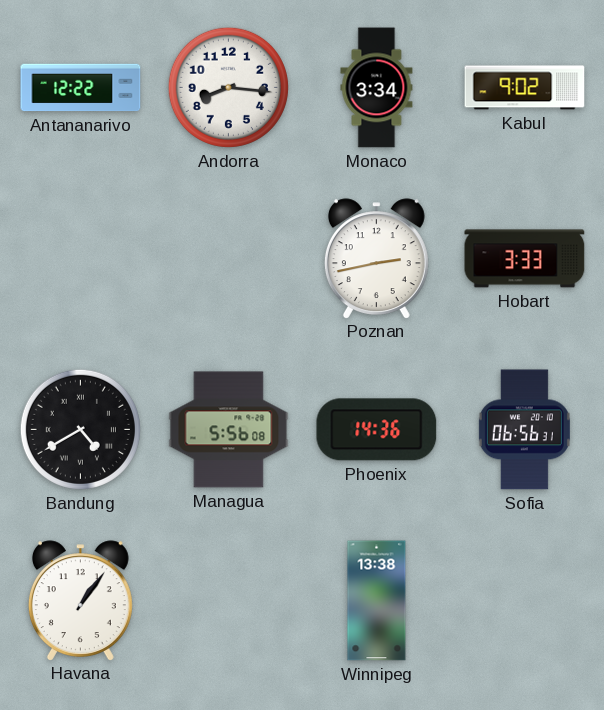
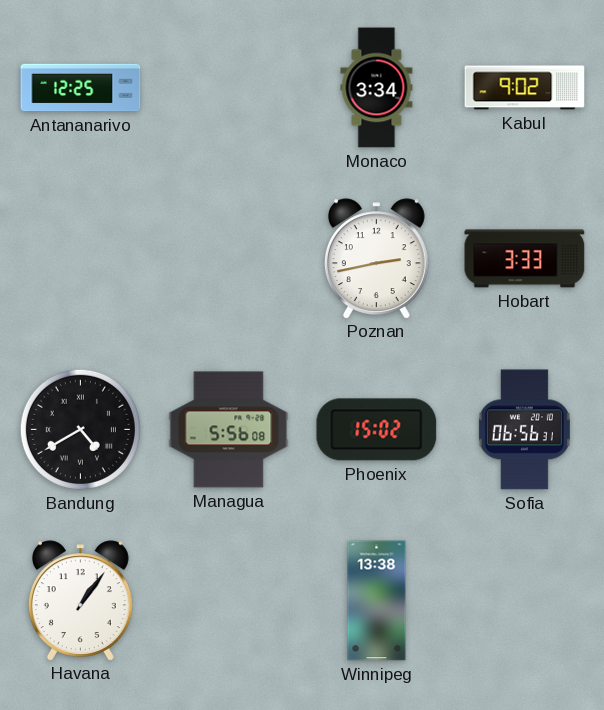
Antananarivo: 12:22 -> 12:25 (81, 88)
Andorra: 8:16 -> none (228, 87)
Phoenix: 14:36 -> 15:02 (377, 430)
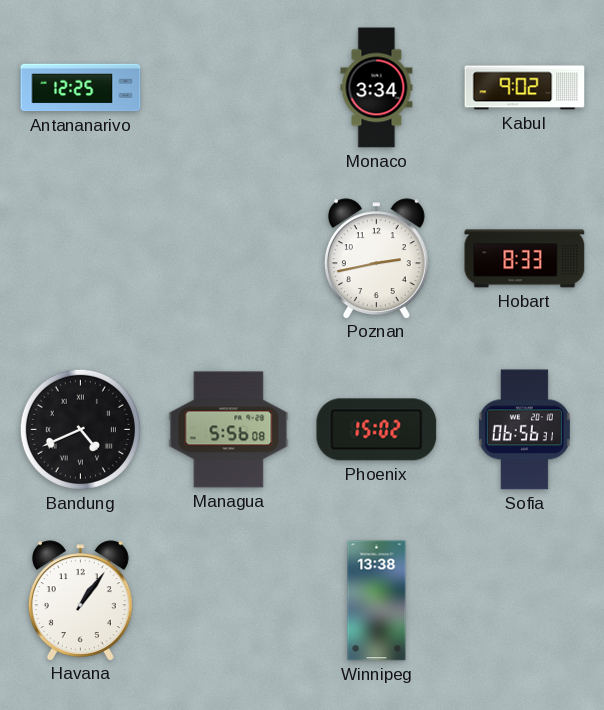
Hobart: 3:33 -> 8:33 (525, 259)
Bandung: 4:40 -> 4:41 (80, 429)
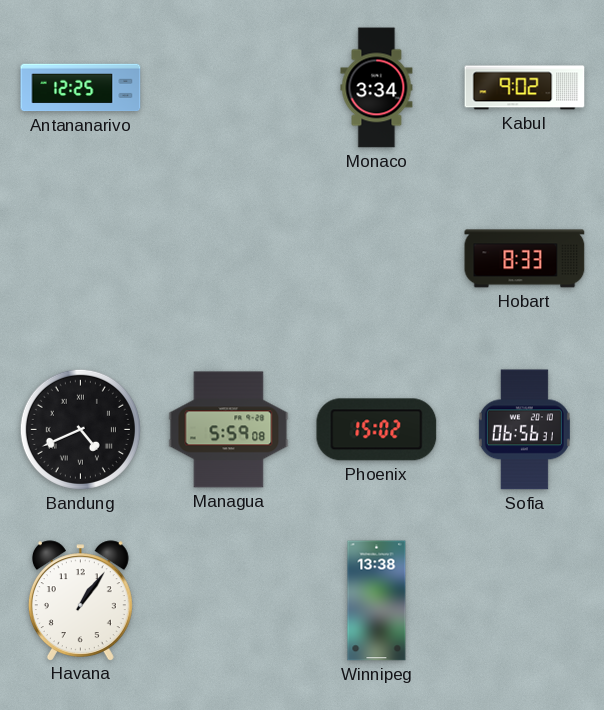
Poznan: 2:43 -> none (376, 258)
Managua: 5:56 -> 5:59 (229, 430)
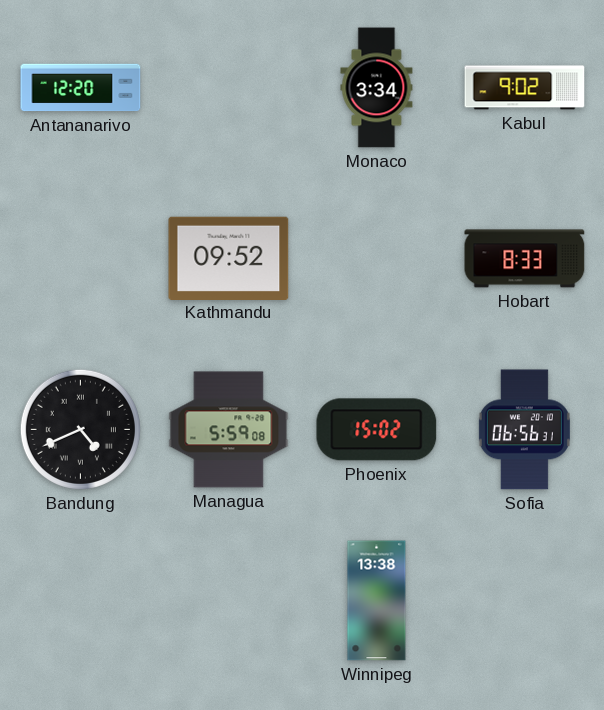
Antananarivo: 12:25 -> 12:20 (81, 88)
Kathmandu: none -> 09:52 (229, 258)
Havana: 1:06 -> none (80, 600)
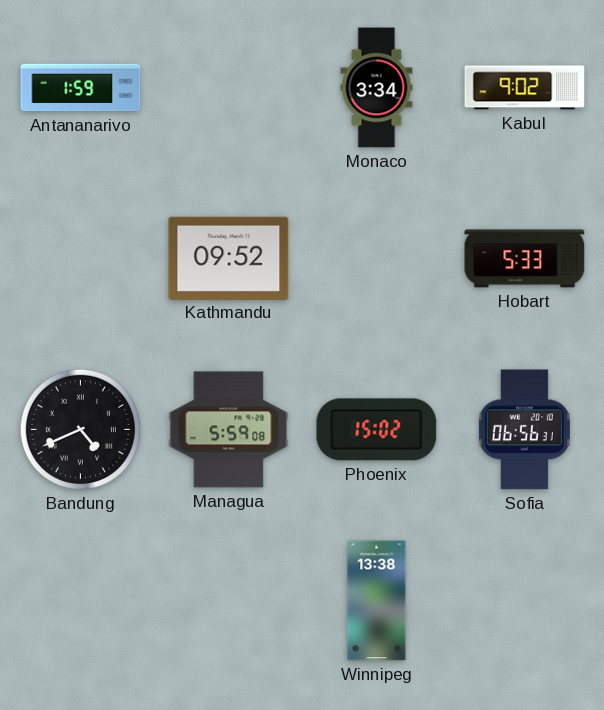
Antananarivo: 12:20 -> 1:59 (81, 88)
Hobart: 8:33 -> 5:33 (525, 259)
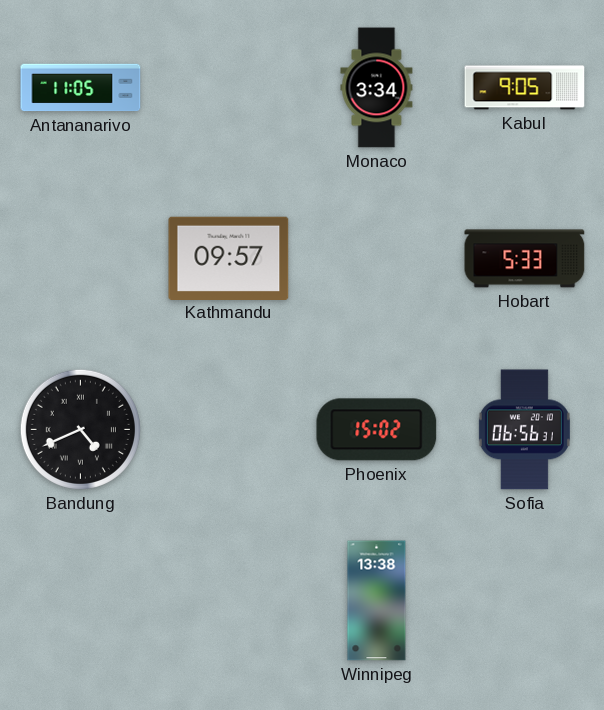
Antananarivo: 1:59 -> 11:05 (81, 88)
Kabul: 9:02 -> 9:05 (525, 88)
Kathmandu: 09:52 -> 09:57 (229, 258)
Managua: 5:59 -> none (229, 430)
